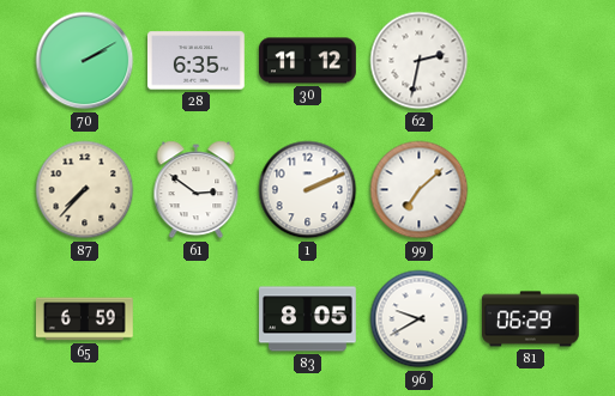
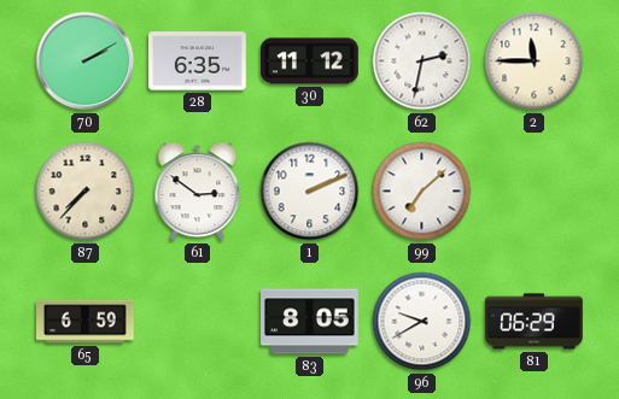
2: none -> 11:45 (535, 61)
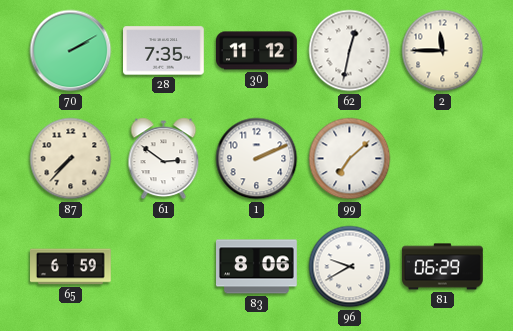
28: 6:35 -> 7:35 (164, 51)
62: 2:32 -> 12:32 (350, 51)
83: 8:05 -> 8:06 (257, 267)
